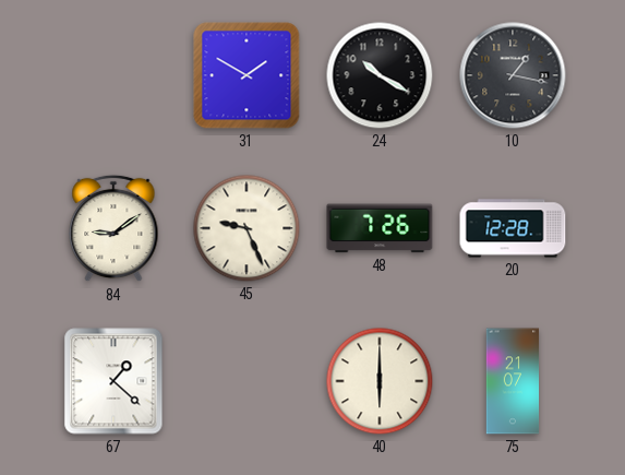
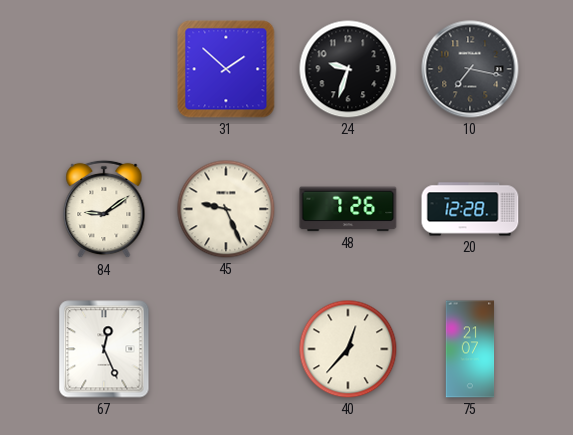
31: 1:50 -> 1:52 (226, 69)
24: 10:20 -> 9:33 (348, 69)
10: 1:17 -> 7:17 (470, 69)
67: 1:22 -> 12:26 (104, 349)
40: 6:00 -> 12:37 (348, 349)
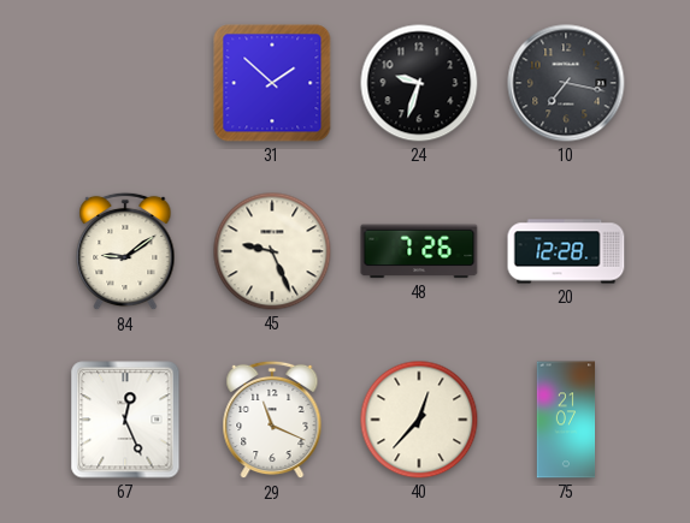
29: none -> 11:19 (272, 420)
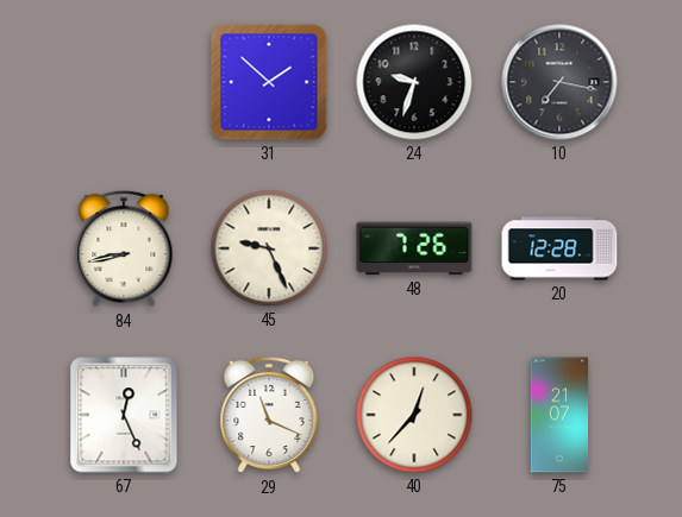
84: 9:09 -> 8:43 (124, 248)
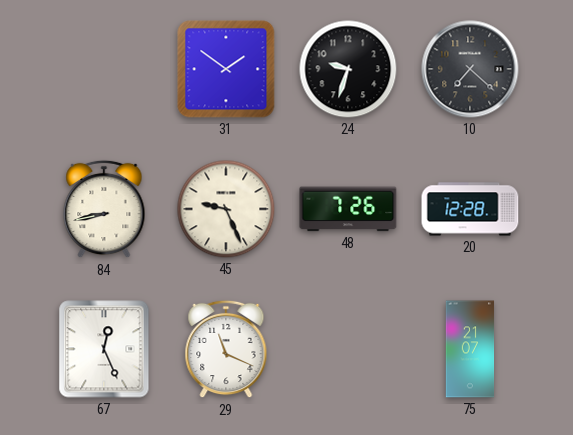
31: 1:52 -> 1:51 (226, 69)
10: 7:17 -> 7:22 (470, 69)
40: 12:37 -> none (414, 415)
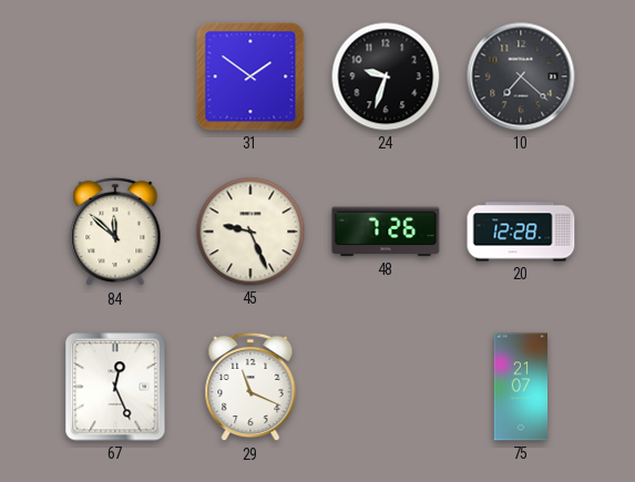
84: 8:43 -> 11:52 (115, 232)
